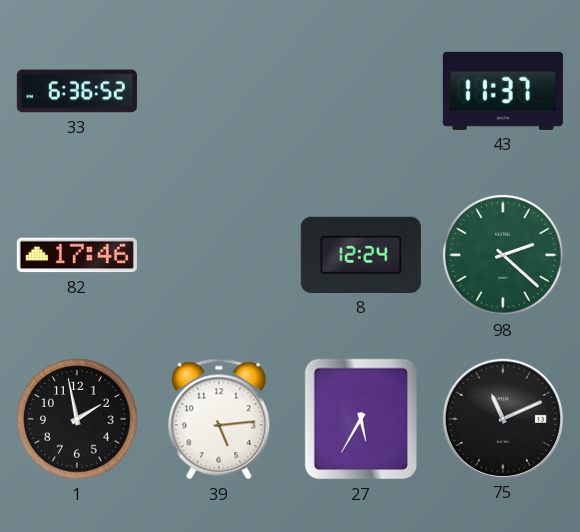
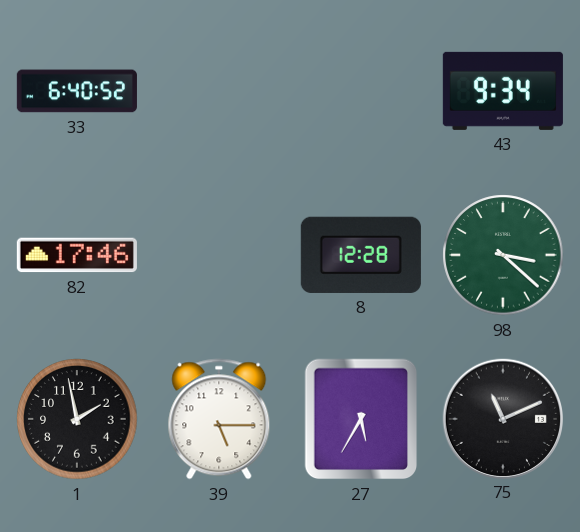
33: 6:36 -> 6:40 (77, 91)
43: 11:37 -> 9:34 (503, 91)
8: 12:24 -> 12:28 (361, 255)
98: 2:22 -> 3:22 (503, 255)
39: 5:14 -> 5:15 (219, 419)
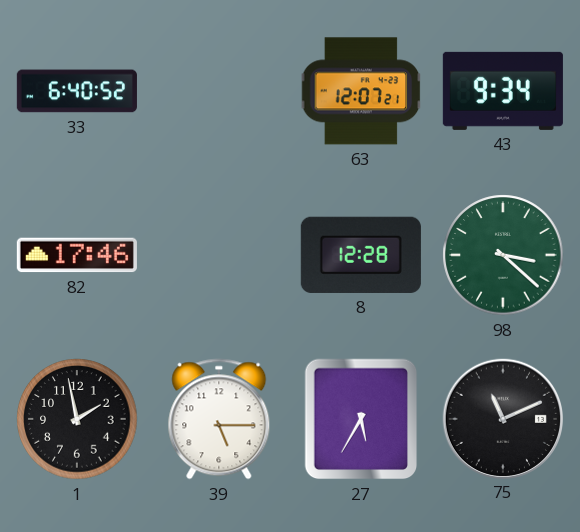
63: none -> 12:07 (361, 91)
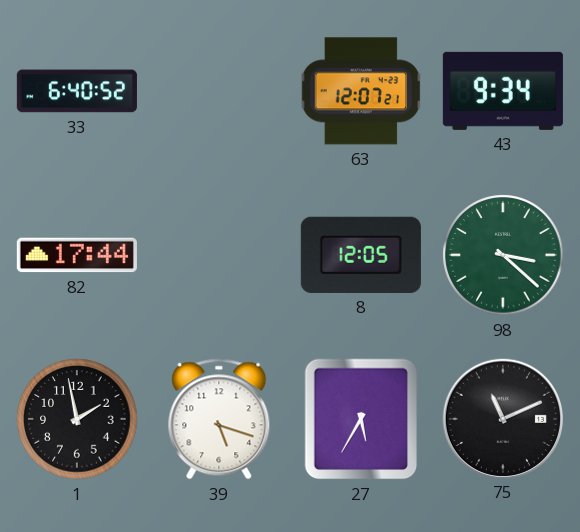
82: 17:46 -> 17:44 (77, 255)
8: 12:28 -> 12:05 (361, 255)
39: 5:15 -> 5:18 (219, 419)
